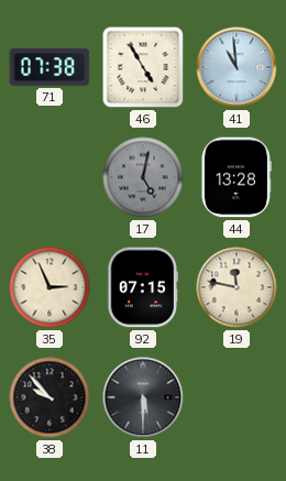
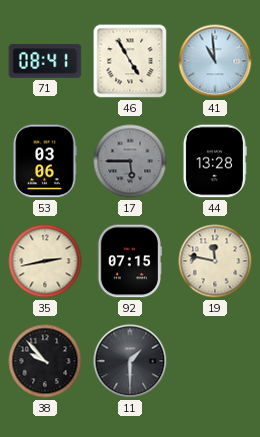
71: 07:38 -> 08:41 (45, 61)
53: none -> 03:06 (45, 161)
17: 5:02 -> 5:45 (130, 161)
35: 2:56 -> 2:43 (45, 261)
11: 5:30 -> 1:30 (130, 361)
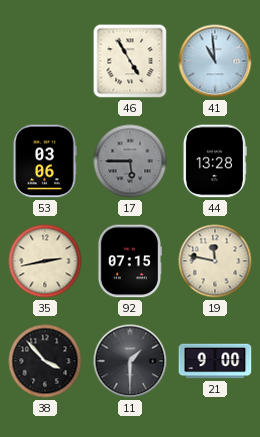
71: 08:41 -> none (45, 61)
38: 9:53 -> 3:53 (45, 361)
21: none -> 9:00 (215, 361)
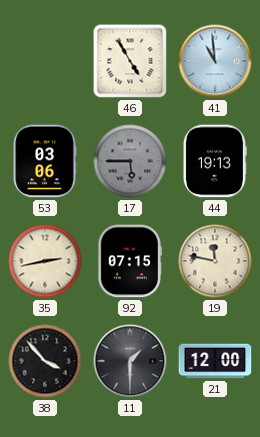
44: 13:28 -> 19:13 (214, 161)
21: 9:00 -> 12:00 (215, 361)
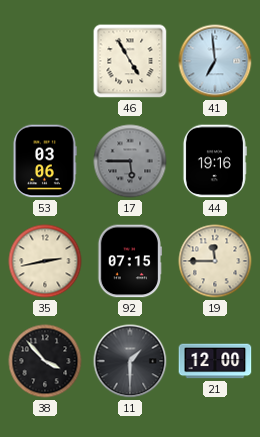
41: 10:59 -> 6:59 (215, 61)
44: 19:13 -> 19:16 (214, 161)
19: 11:47 -> 11:45 (215, 261)
